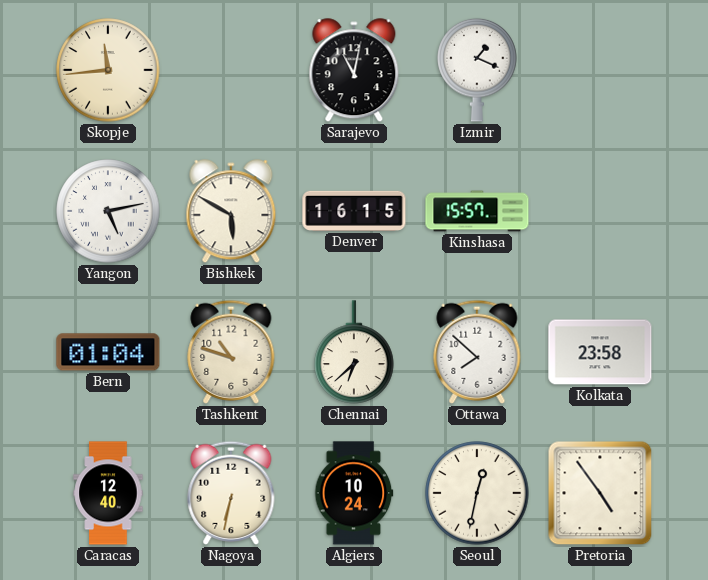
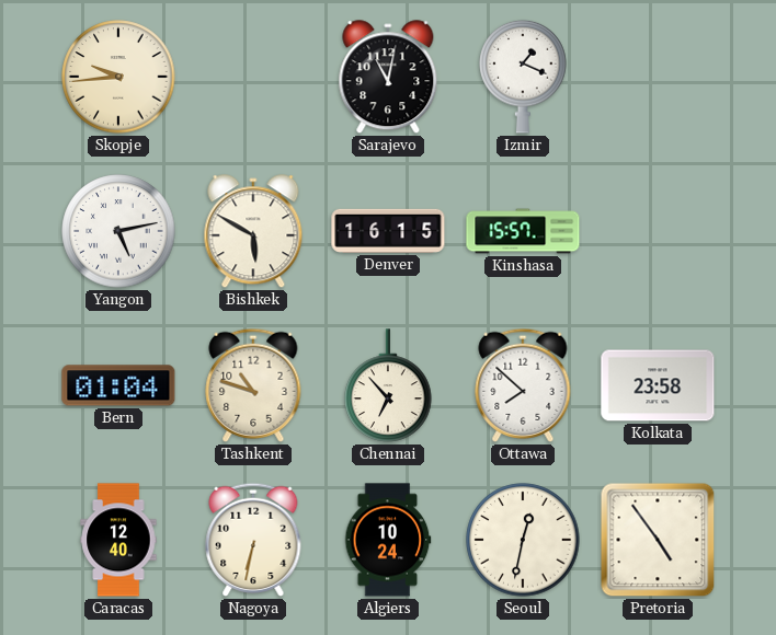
Skopje: 11:44 -> 9:44 (118, 77)
Chennai: 6:38 -> 6:53 (388, 385)
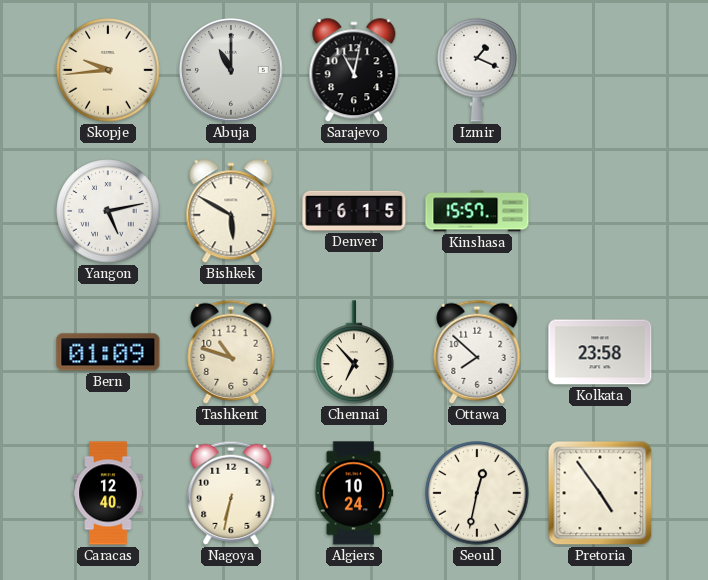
Abuja: none -> 11:00 (231, 70)
Bern: 01:04 -> 01:09 (108, 352)
